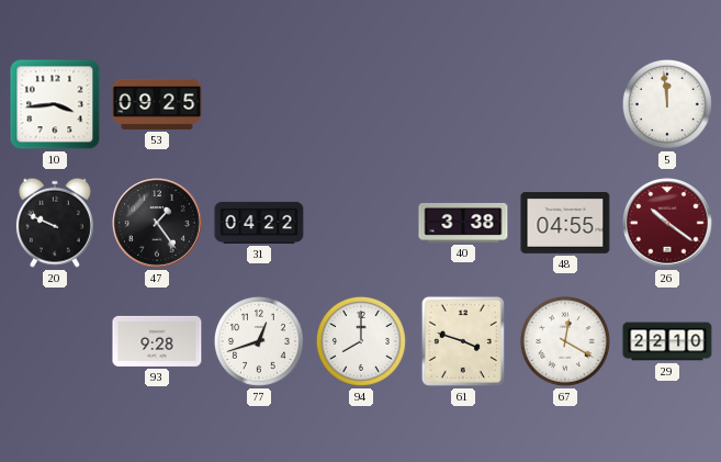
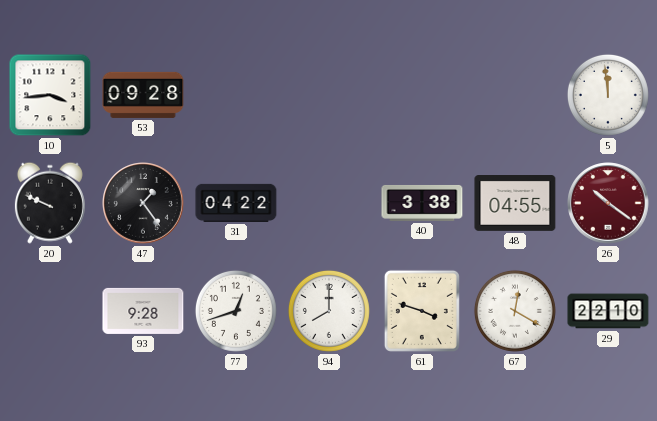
53: 09:25 -> 09:28 (143, 95)
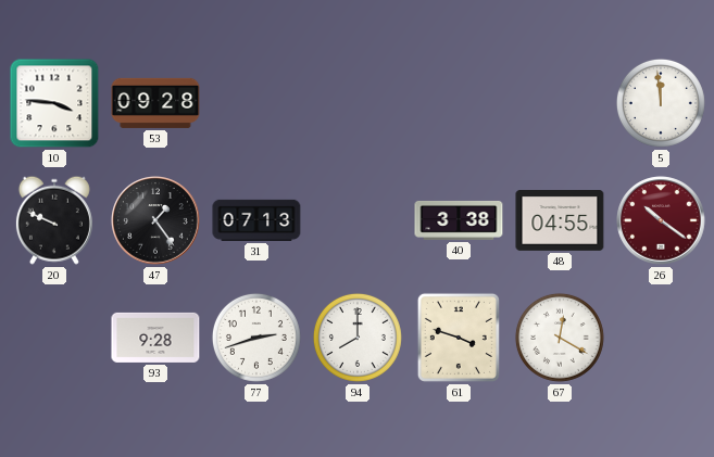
10: 3:44 -> 3:46 (54, 103)
31: 04:22 -> 07:13 (256, 220)
77: 12:42 -> 2:42 (256, 338)
29: 22:10 -> none (608, 311)
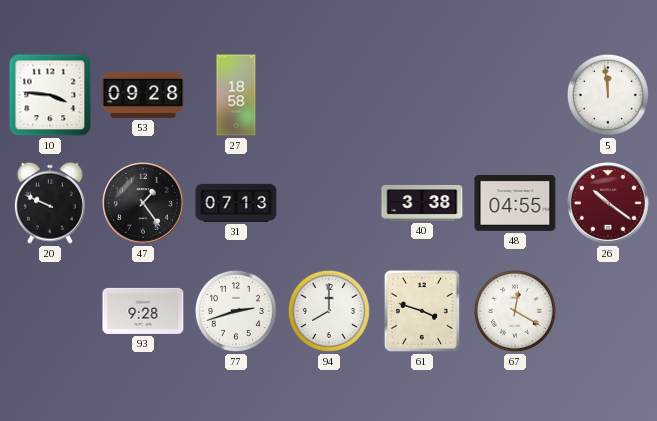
27: none -> 18:58 (236, 95)
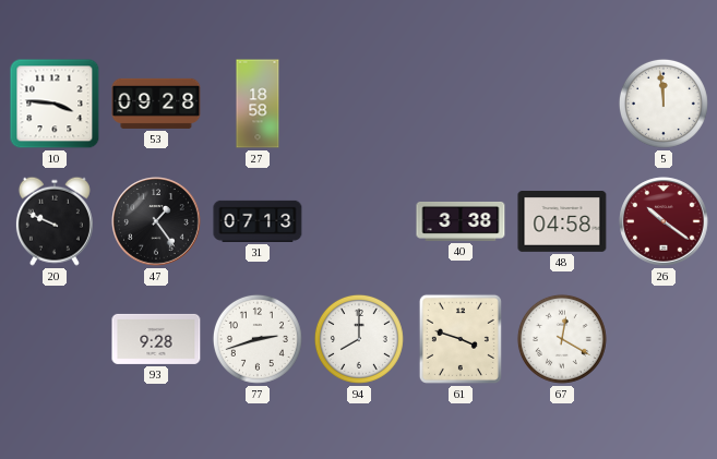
48: 04:55 -> 04:58 (562, 222)
